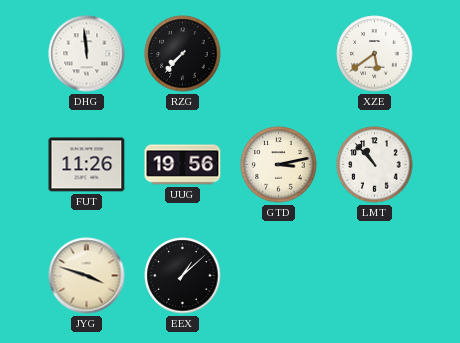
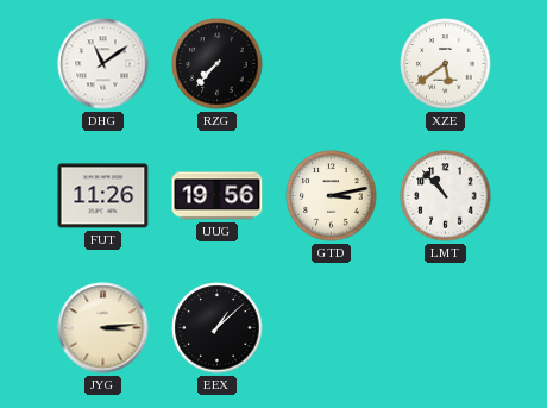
DHG: 11:59 -> 11:09 (103, 64)
JYG: 3:48 -> 3:14 (103, 328)
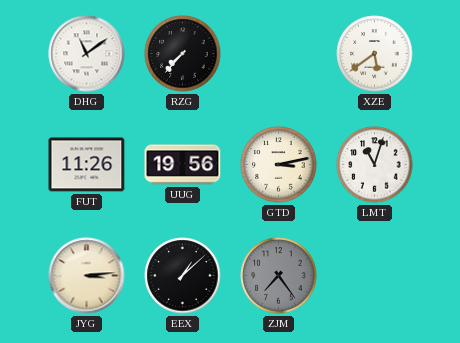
LMT: 10:53 -> 11:03 (375, 165)
ZJM: none -> 7:24 (279, 276)
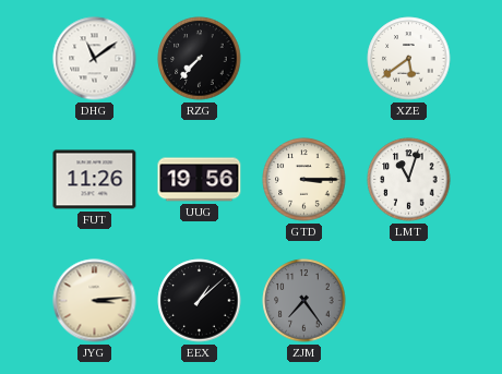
GTD: 3:13 -> 3:15 (304, 180)
